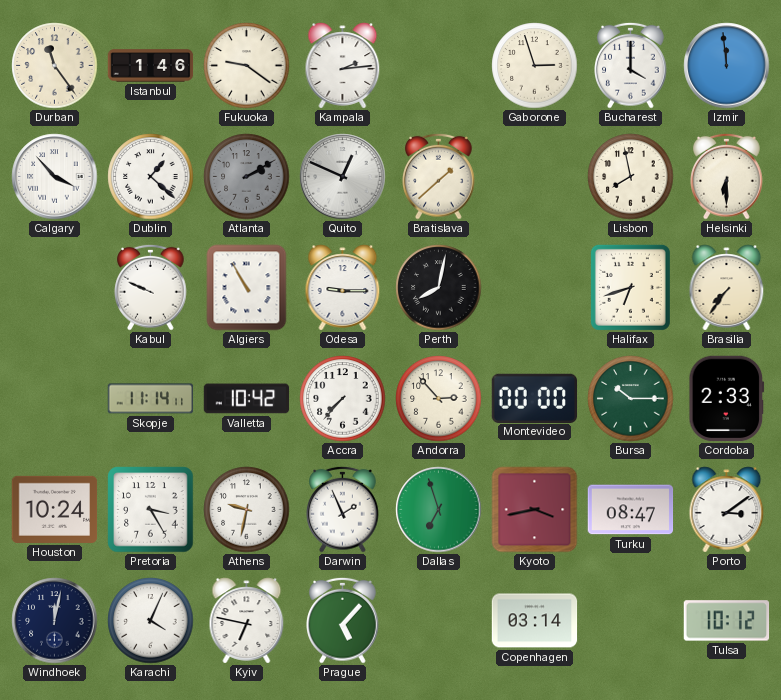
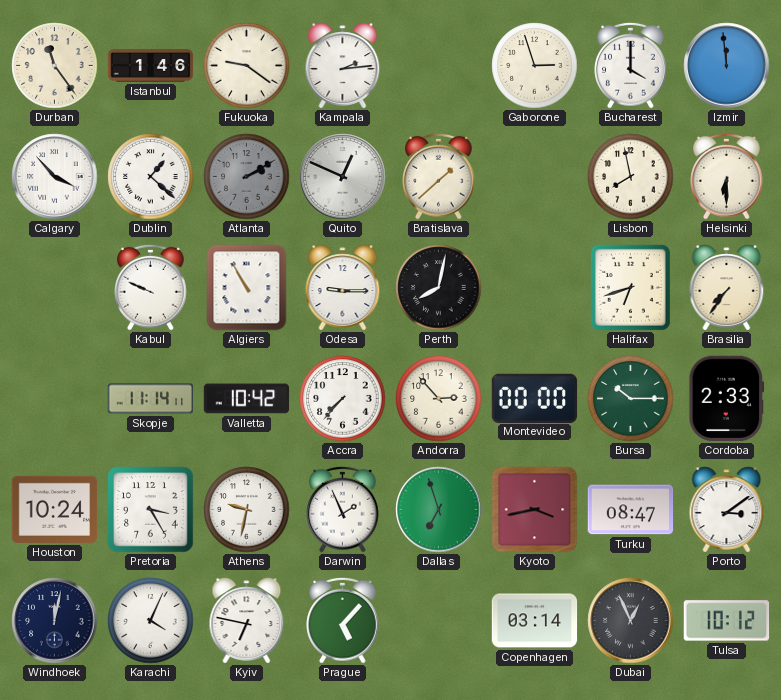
Dubai: none -> 12:56 (631, 621)
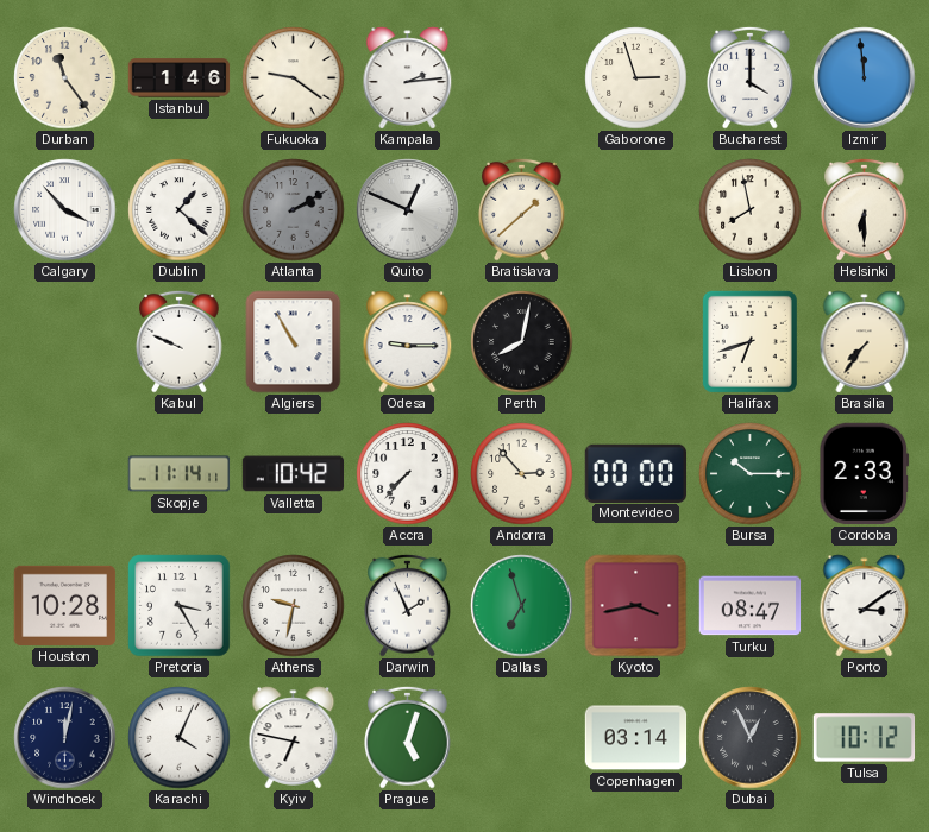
Houston: 10:24 -> 10:28 (65, 605)
Prague: 5:07 -> 5:03 (408, 737)
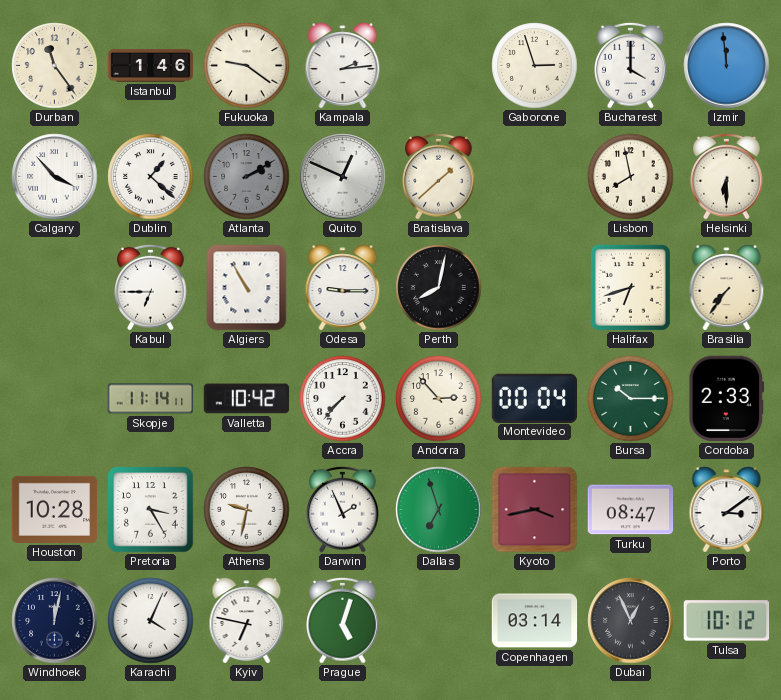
Kabul: 9:49 -> 6:45 (151, 287)
Montevideo: 00:00 -> 00:04 (535, 398)
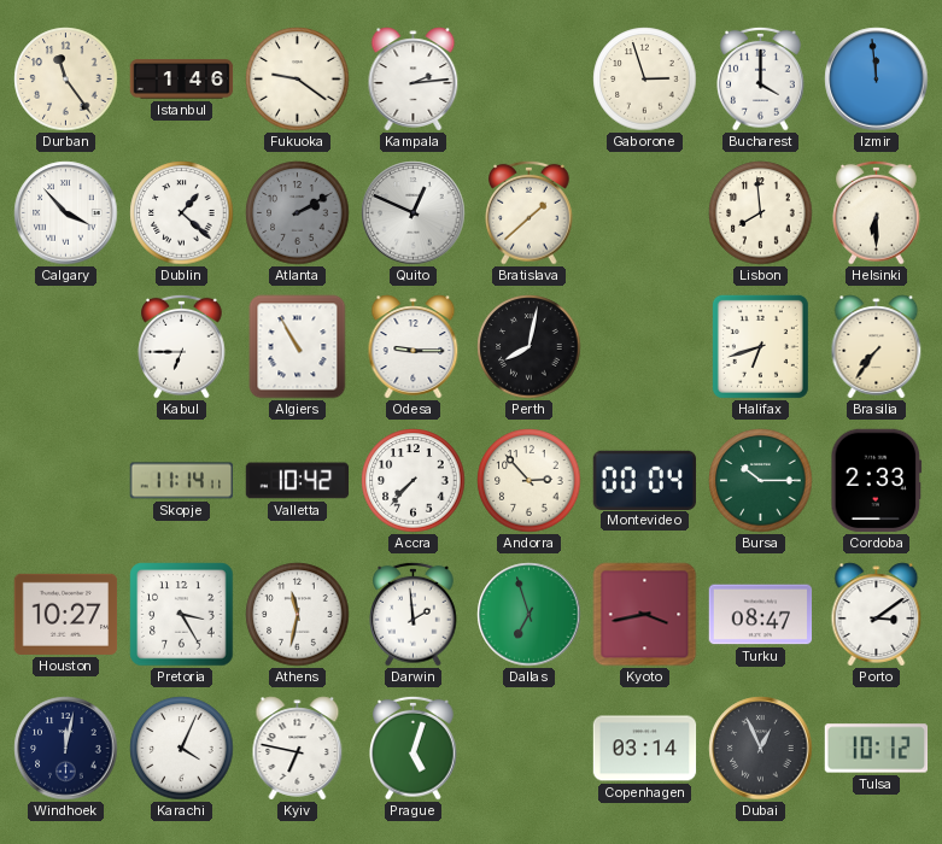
Lisbon: 7:58 -> 7:59 (761, 213)
Houston: 10:28 -> 10:27 (66, 614)
Athens: 9:32 -> 11:32 (298, 615)
Darwin: 1:56 -> 1:59 (414, 614)
